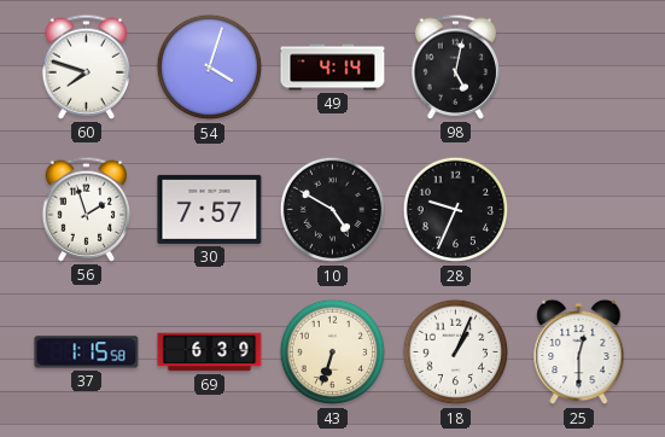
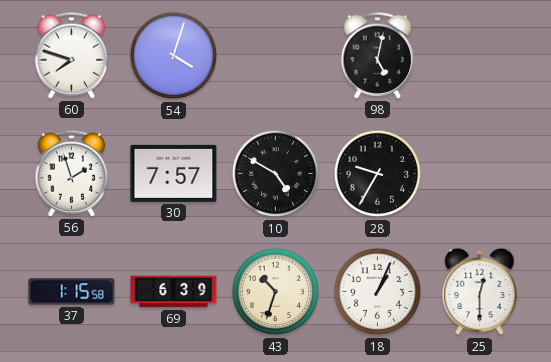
49: 4:14 -> none (333, 68)
28: 9:34 -> 9:35 (378, 174)
43: 6:33 -> 10:33 (276, 292)
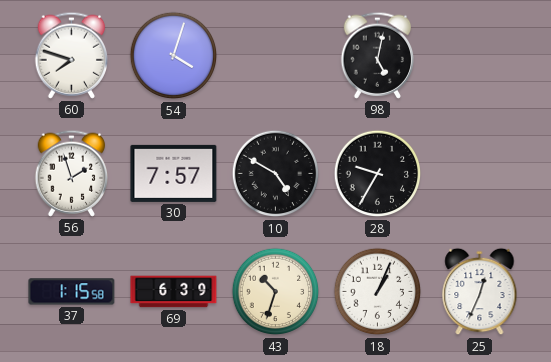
25: 12:30 -> 12:34 (480, 292)
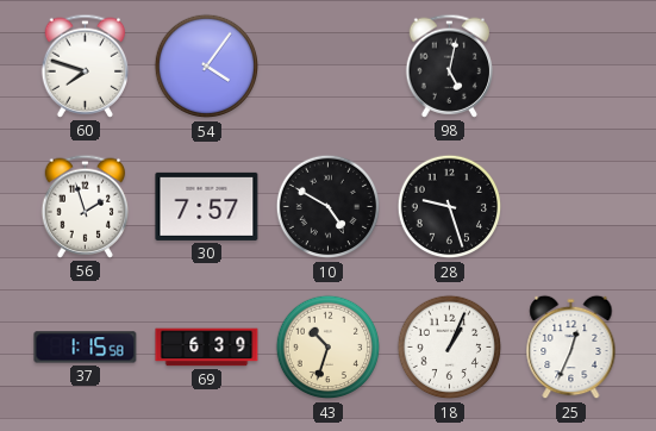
54: 4:03 -> 4:06 (207, 67)
28: 9:35 -> 9:27 (450, 207)
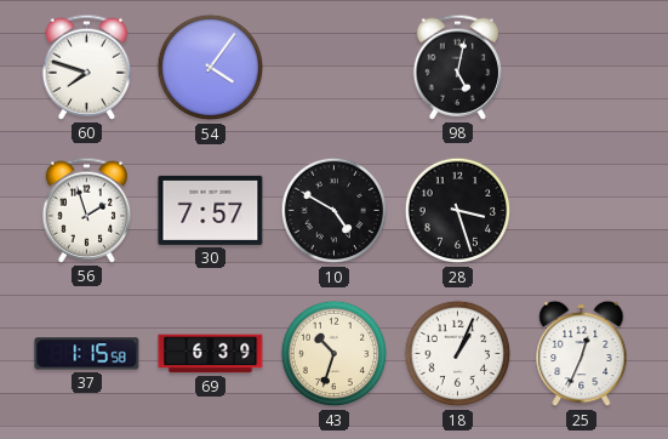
28: 9:27 -> 3:27 (458, 211)
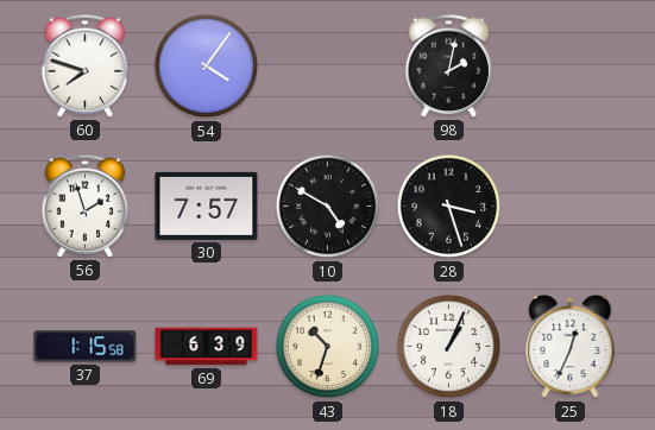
98: 5:02 -> 2:02 (449, 65)
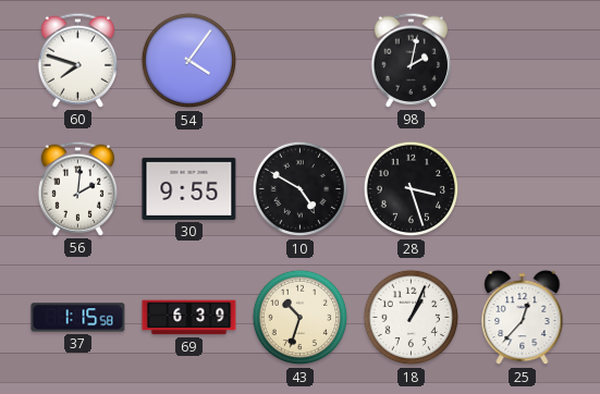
56: 1:57 -> 2:01 (78, 188)
30: 7:57 -> 9:55 (189, 188)
25: 12:34 -> 12:37 (523, 318)
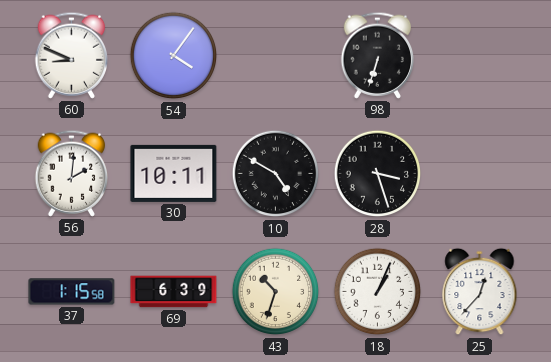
60: 7:48 -> 8:49 (72, 55)
98: 2:02 -> 6:33 (378, 55)
30: 9:55 -> 10:11 (174, 173)
